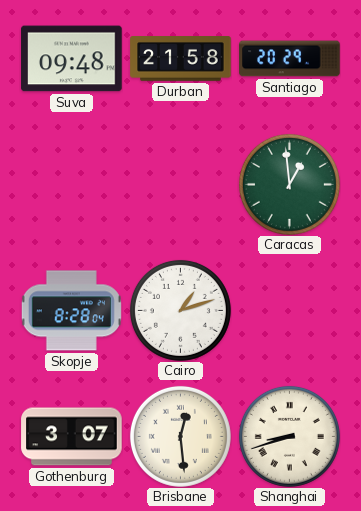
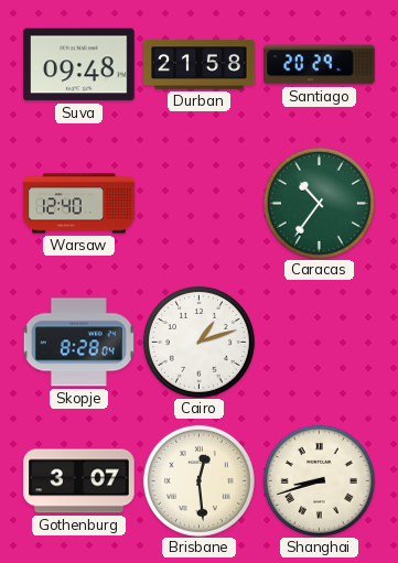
Warsaw: none -> 12:40 (79, 204)
Caracas: 12:59 -> 10:36 (319, 203)
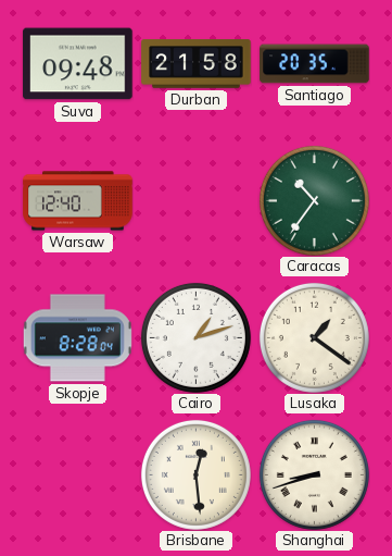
Santiago: 20:29 -> 20:35 (315, 64)
Lusaka: none -> 1:21 (314, 337)
Gothenburg: 3:07 -> none (79, 481)
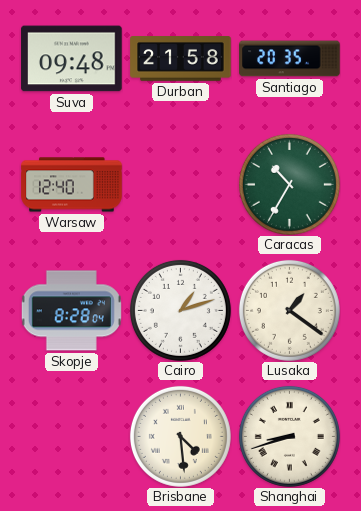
Caracas: 10:36 -> 10:35 (289, 184)
Brisbane: 12:29 -> 4:29 (180, 436)
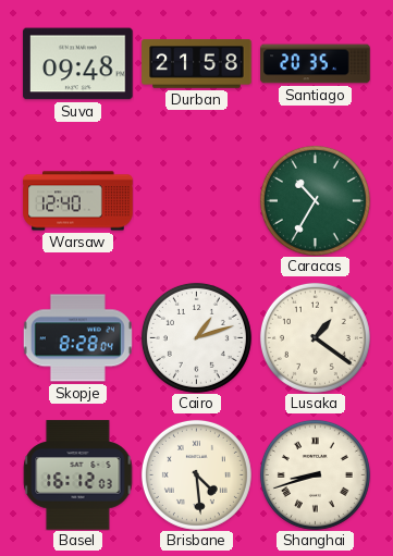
Basel: none -> 16:12 (77, 475)
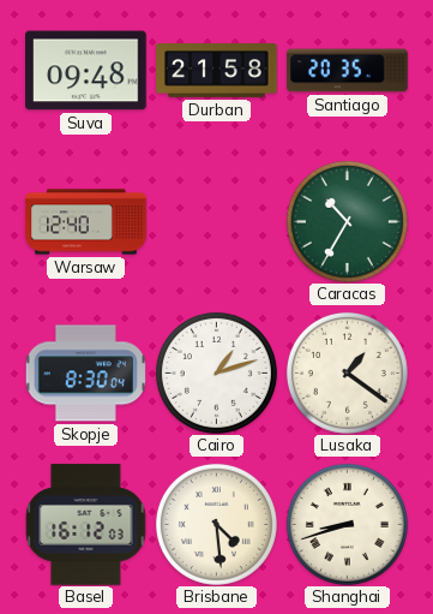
Skopje: 8:28 -> 8:30 (85, 374)
